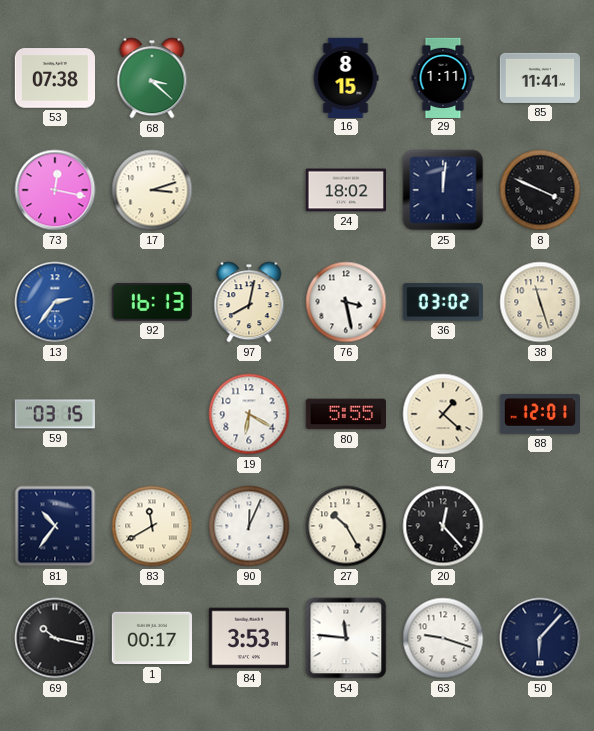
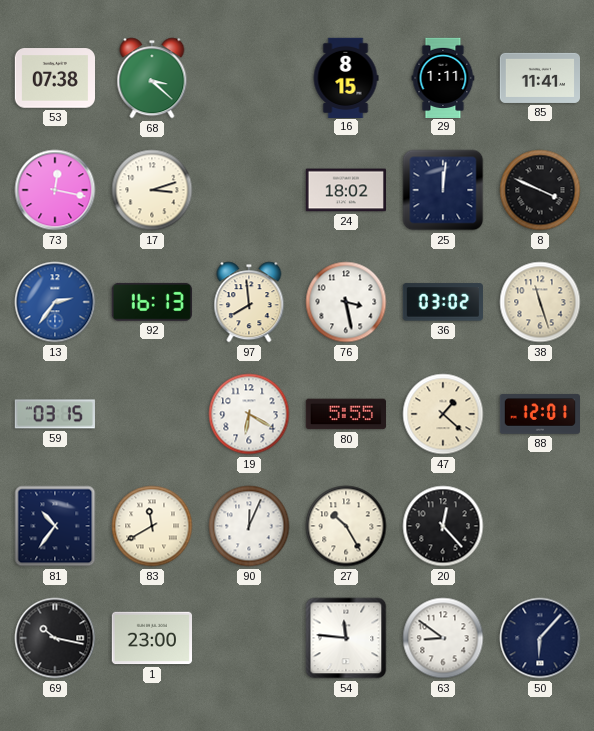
97: 8:02 -> 7:59 (249, 302)
1: 00:17 -> 23:00 (151, 638)
84: 3:53 -> none (248, 638)
63: 9:18 -> 8:51 (443, 638)
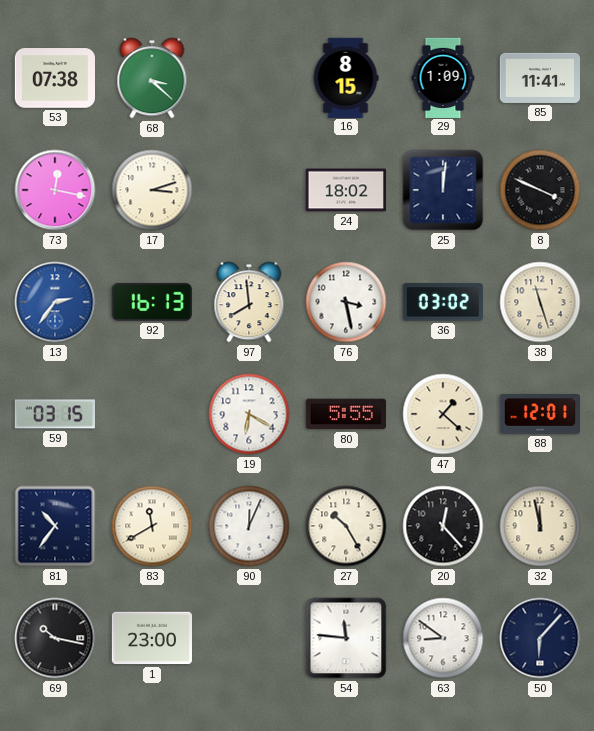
29: 1:11 -> 1:09 (443, 77)
32: none -> 11:58 (540, 526)
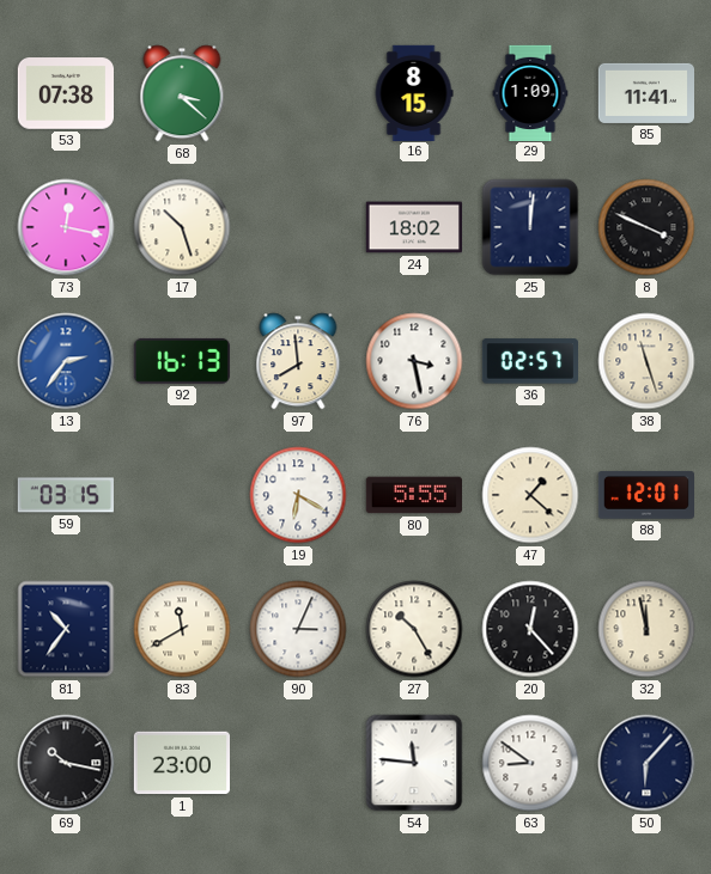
17: 3:12 -> 10:27 (182, 227)
36: 03:02 -> 02:57 (530, 361)
90: 12:04 -> 3:04 (298, 629)
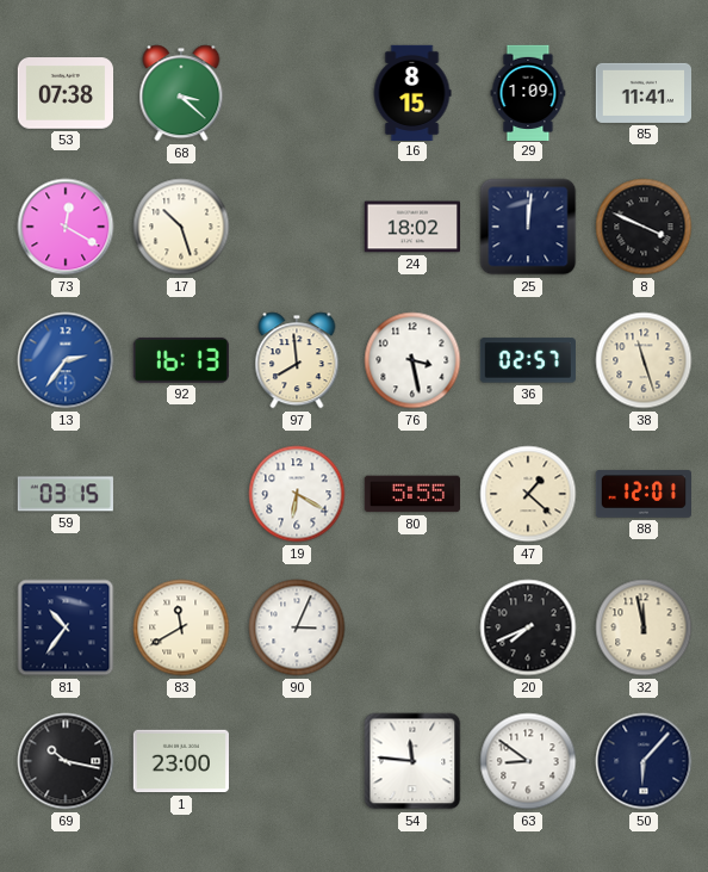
73: 12:17 -> 12:20 (66, 227)
27: 10:25 -> none (414, 629)
20: 12:23 -> 7:41 (528, 627)
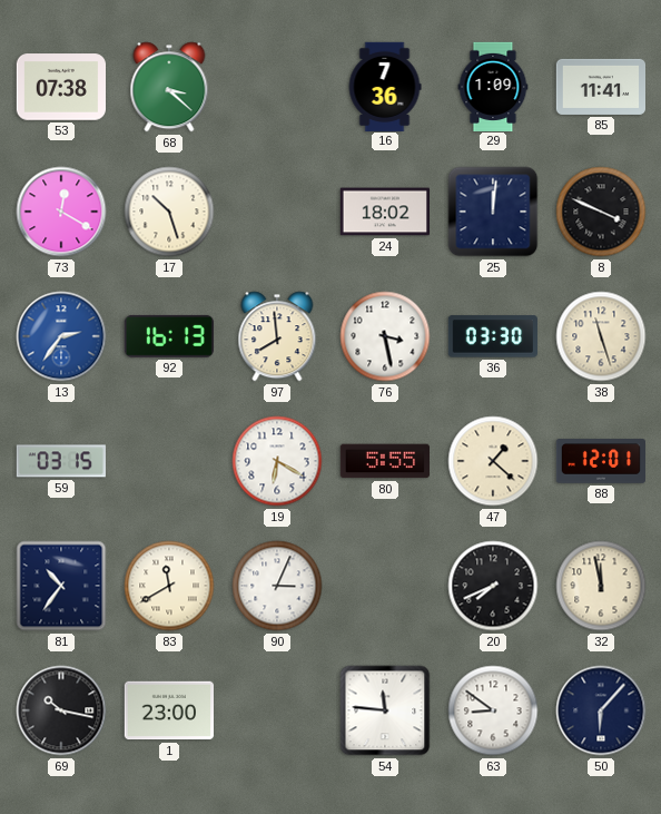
16: 8:15 -> 7:36 (385, 86)
36: 02:57 -> 03:30 (493, 336)
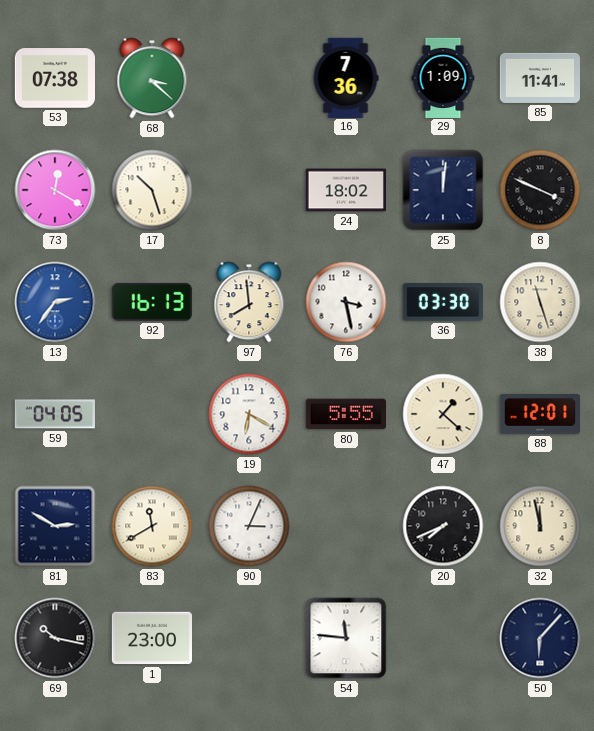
59: 03:15 -> 04:05 (55, 414)
81: 10:36 -> 2:50 (55, 526)
63: 8:51 -> none (493, 710)
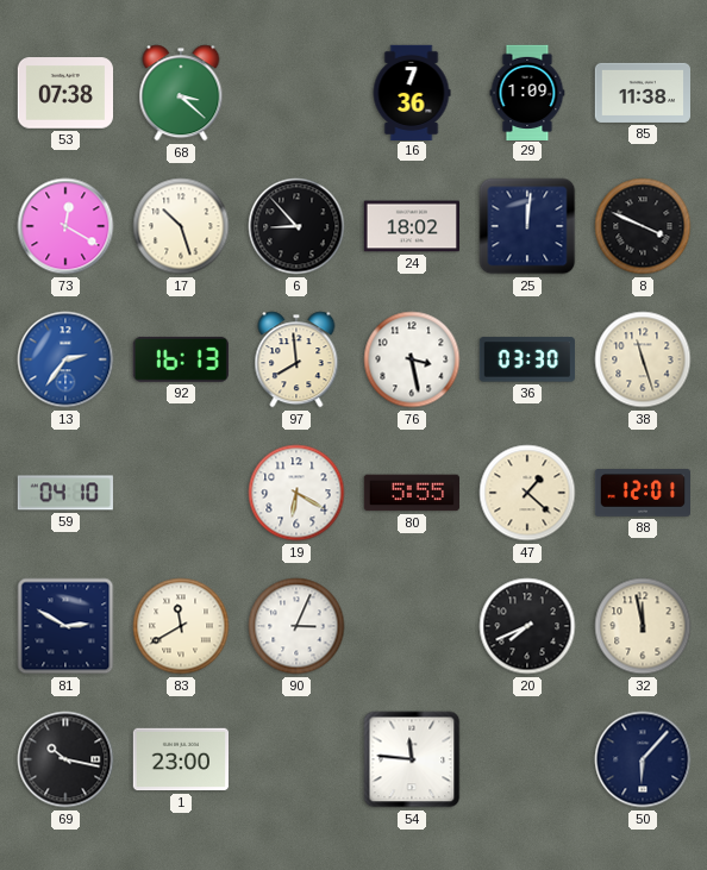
85: 11:41 -> 11:38 (642, 93)
6: none -> 8:53 (296, 226)
59: 04:05 -> 04:10 (65, 493)
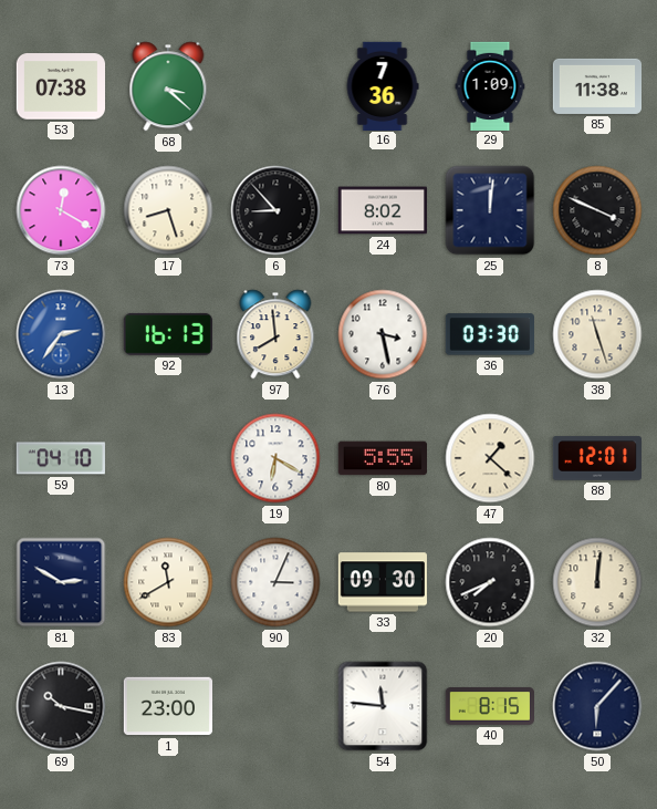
17: 10:27 -> 8:27 (168, 210)
24: 18:02 -> 8:02 (382, 210)
33: none -> 09:30 (382, 582)
32: 11:58 -> 12:01 (597, 582)
40: none -> 8:15 (489, 707)
